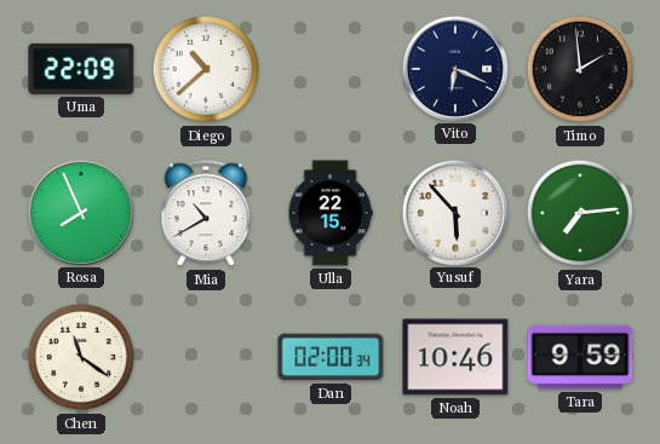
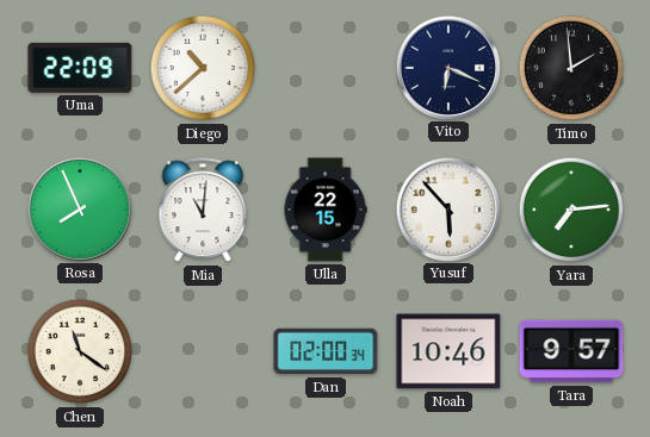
Mia: 10:40 -> 11:01 (203, 211)
Tara: 9:59 -> 9:57 (571, 351)
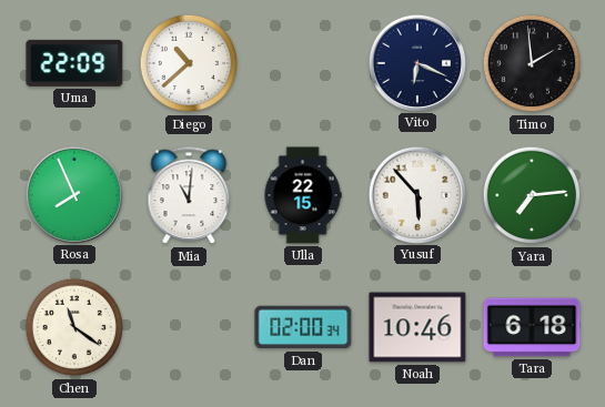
Tara: 9:57 -> 6:18 (532, 327)
